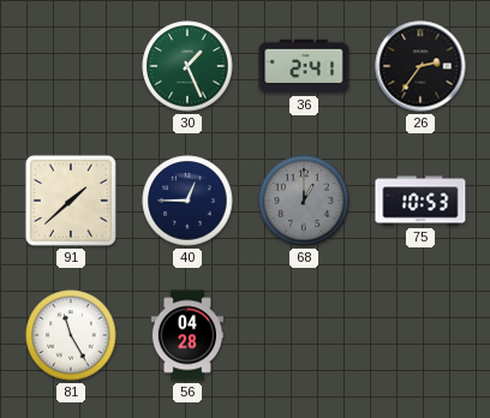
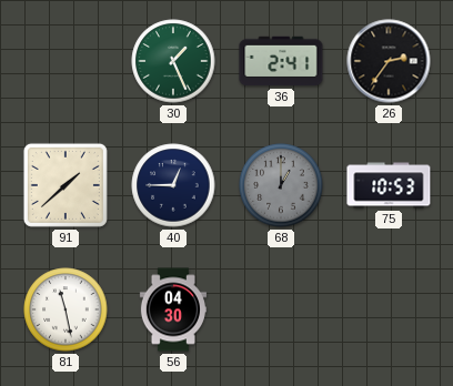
81: 11:25 -> 11:28 (66, 309)
56: 04:28 -> 04:30 (172, 309)
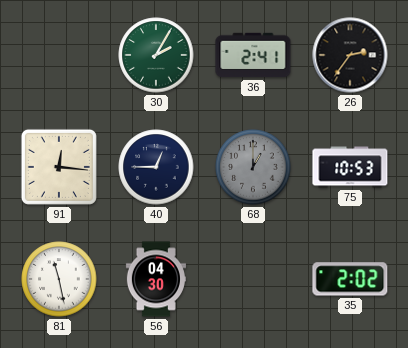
30: 1:26 -> 2:05 (156, 55)
91: 1:38 -> 12:16 (59, 167)
35: none -> 2:02 (350, 279)
